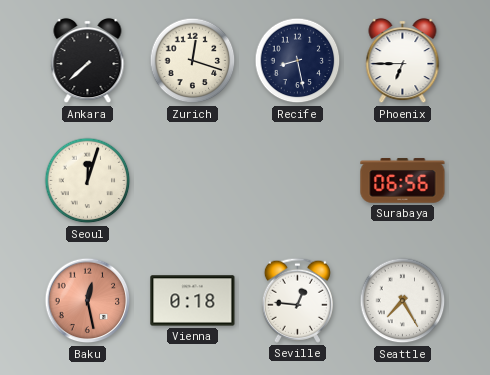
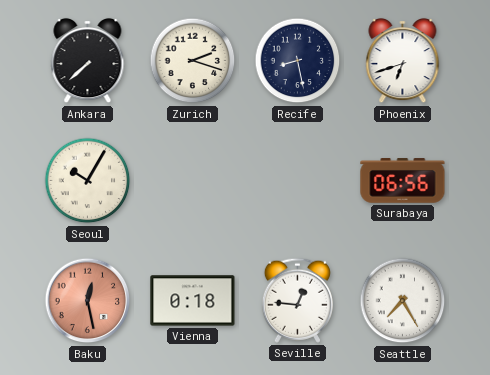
Zurich: 12:18 -> 2:18 (193, 61)
Phoenix: 6:45 -> 6:42 (403, 61)
Seoul: 12:03 -> 10:05 (88, 181)
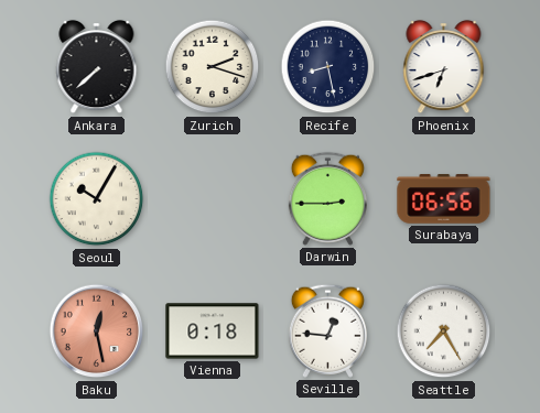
Darwin: none -> 2:45 (327, 198)
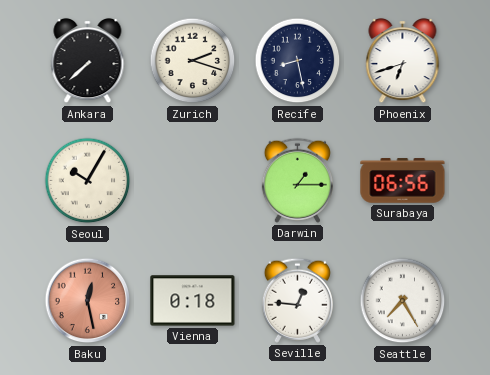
Darwin: 2:45 -> 1:15 (297, 180)
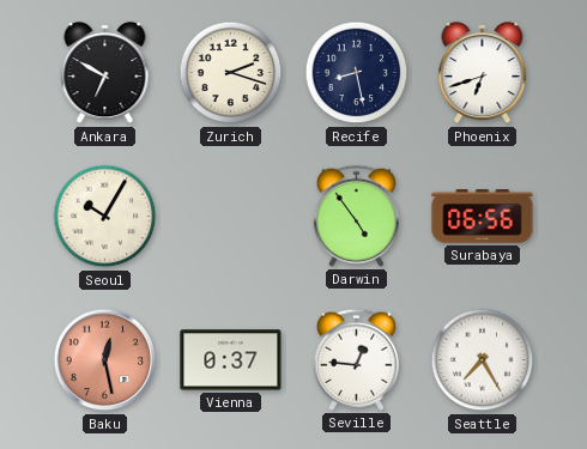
Ankara: 7:38 -> 6:50 (105, 73)
Darwin: 1:15 -> 4:54 (356, 216)
Vienna: 0:18 -> 0:37 (231, 360)
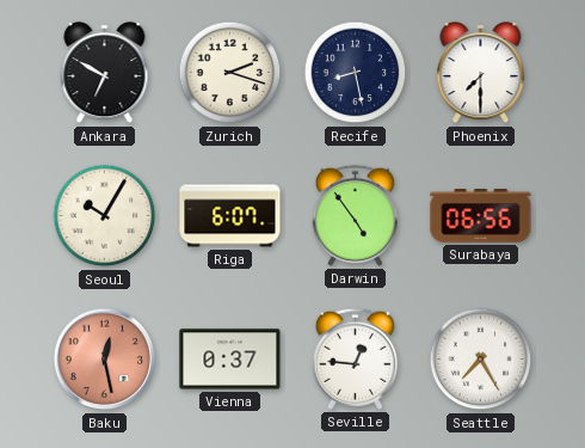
Phoenix: 6:42 -> 7:30 (481, 73)
Riga: none -> 6:07 (230, 216)
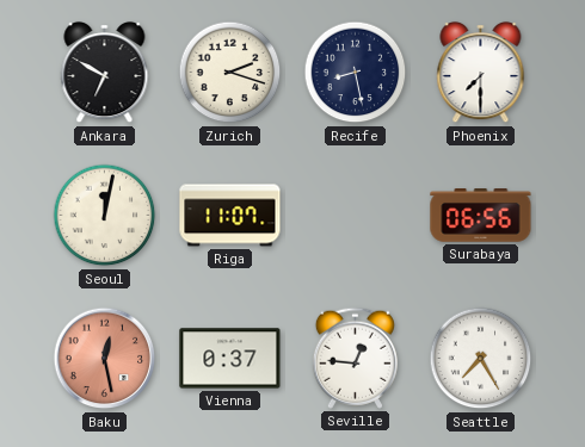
Seoul: 10:05 -> 12:02 (105, 216)
Riga: 6:07 -> 11:07 (230, 216)
Darwin: 4:54 -> none (355, 215)
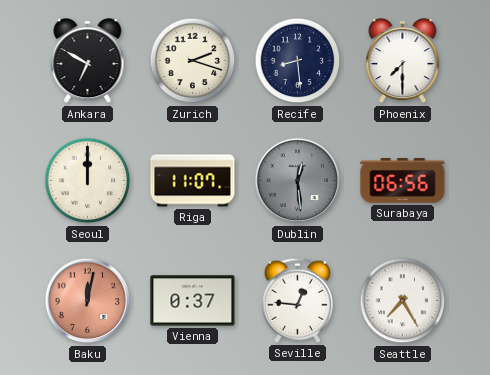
Recife: 8:28 -> 8:29 (298, 61)
Seoul: 12:02 -> 12:00 (88, 181)
Dublin: none -> 12:29 (298, 181)
Baku: 12:28 -> 12:02 (88, 301)
